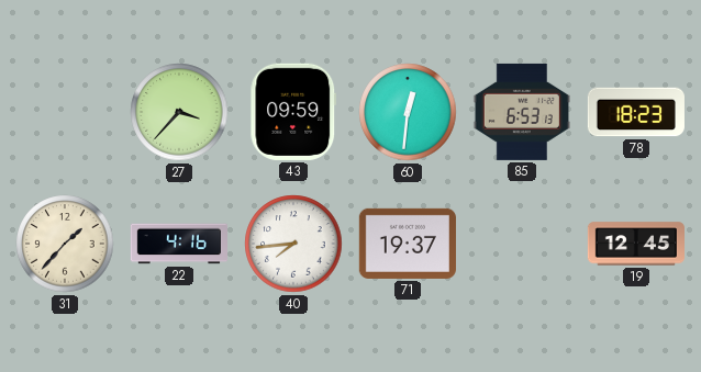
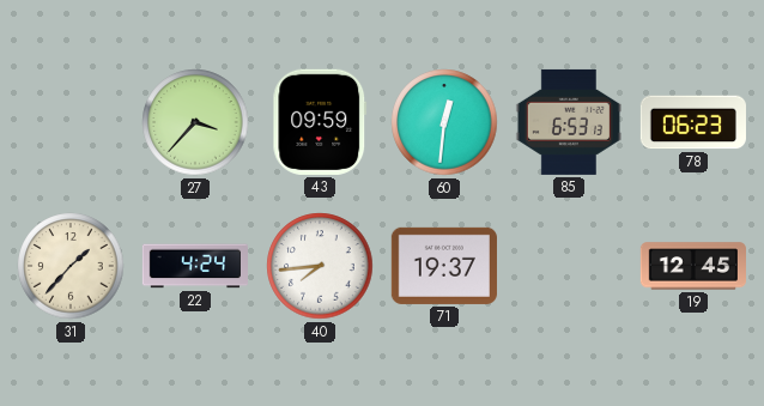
78: 18:23 -> 06:23 (693, 122)
22: 4:16 -> 4:24 (194, 266)
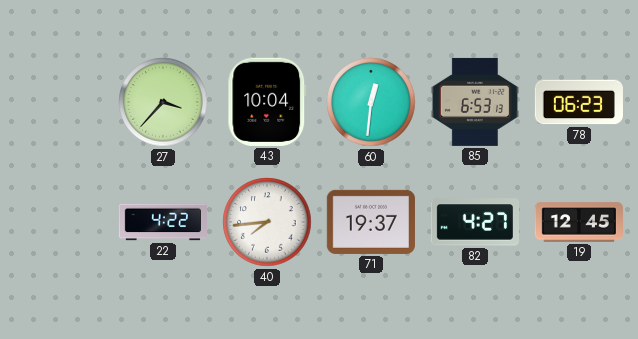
43: 09:59 -> 10:04 (267, 102)
31: 1:37 -> none (71, 266)
22: 4:24 -> 4:22 (162, 222)
82: none -> 4:27 (475, 222)
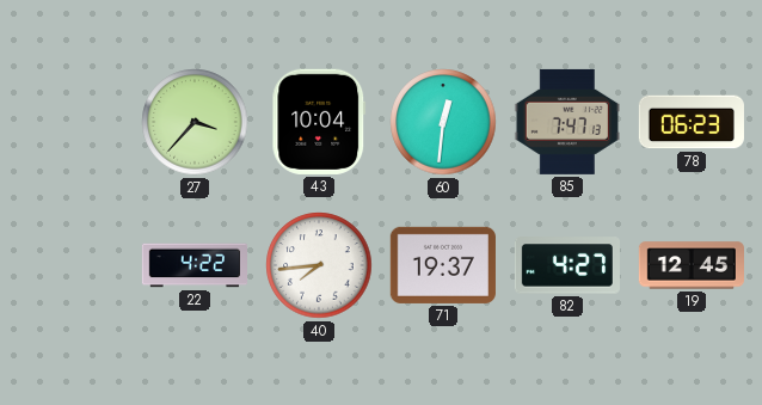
85: 6:53 -> 7:47 (567, 122)
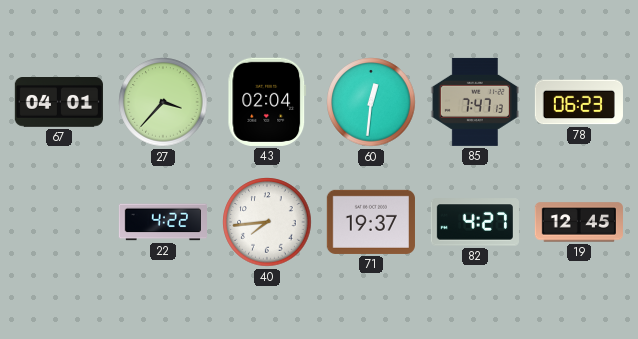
67: none -> 04:01 (59, 102)
43: 10:04 -> 02:04 (267, 102)
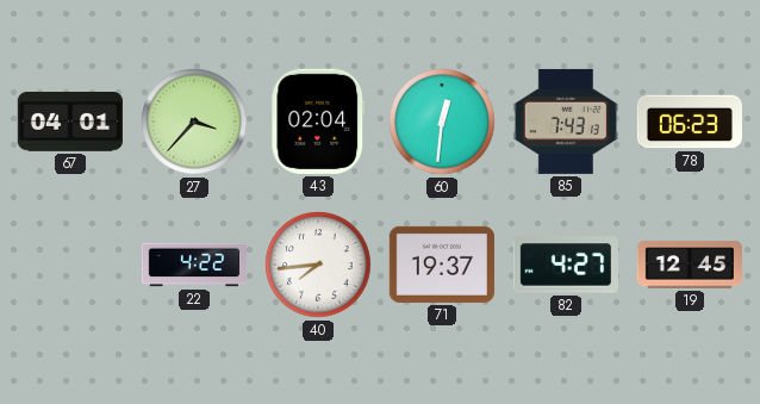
85: 7:47 -> 7:43 (566, 122)
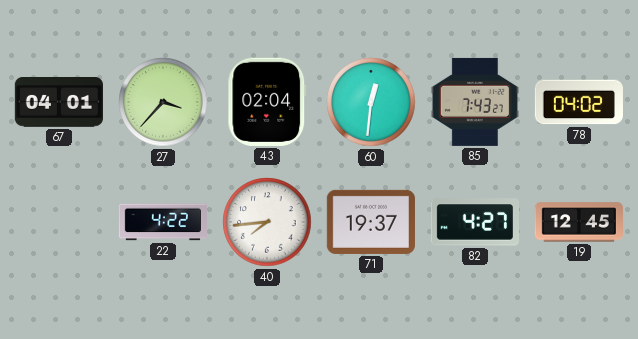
85: 7:43:13 -> 7:43:27 (475, 102)
78: 06:23 -> 04:02 (579, 102)
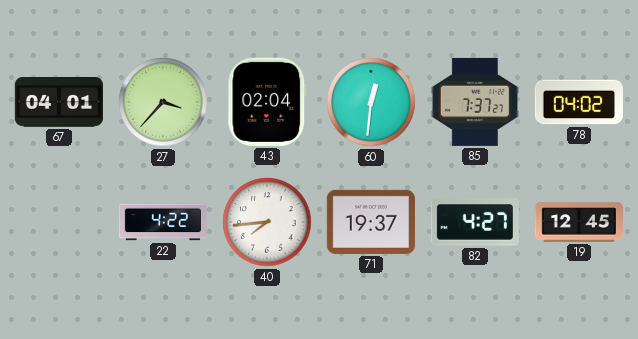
85: 7:43 -> 7:37 (475, 102)
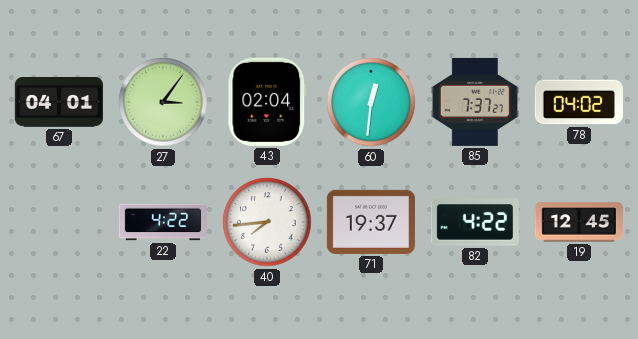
27: 3:37 -> 3:06 (163, 102)
82: 4:27 -> 4:22 (475, 222)
